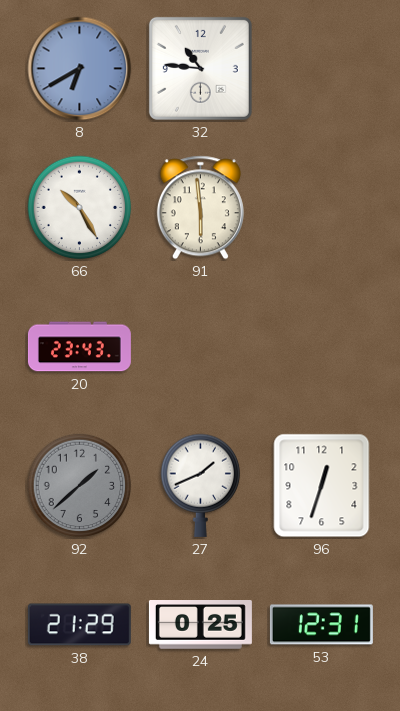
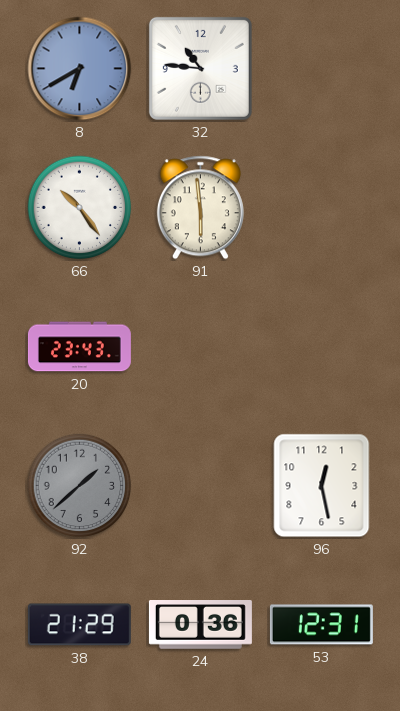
66: 10:25 -> 10:24 (80, 208)
27: 1:41 -> none (201, 485)
96: 12:33 -> 12:28 (322, 486)
24: 0:25 -> 0:36 (200, 625)
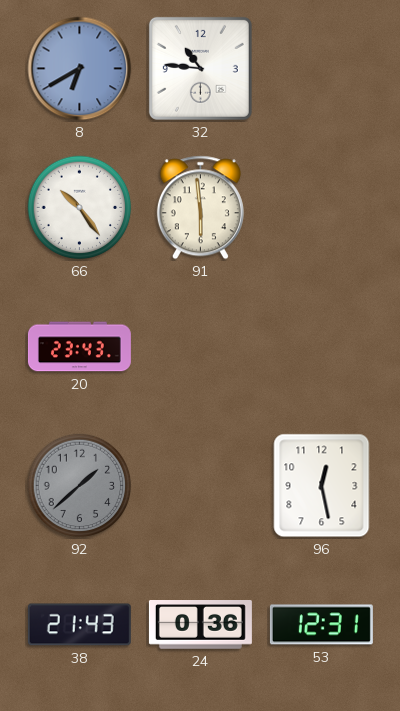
38: 21:29 -> 21:43 (79, 625)
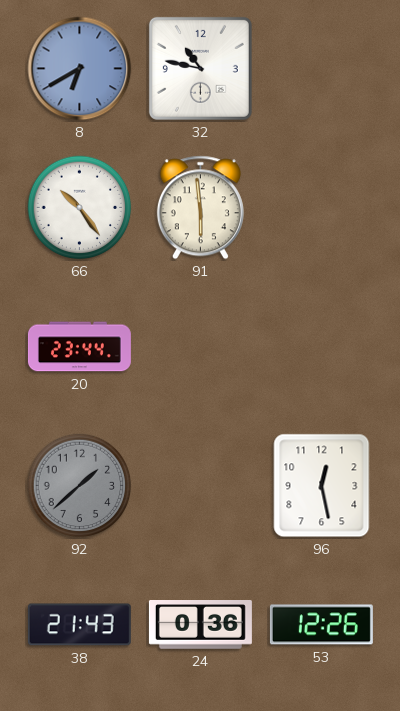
32: 10:46 -> 10:47 (200, 68)
20: 23:43 -> 23:44 (79, 347)
53: 12:31 -> 12:26 (321, 625)
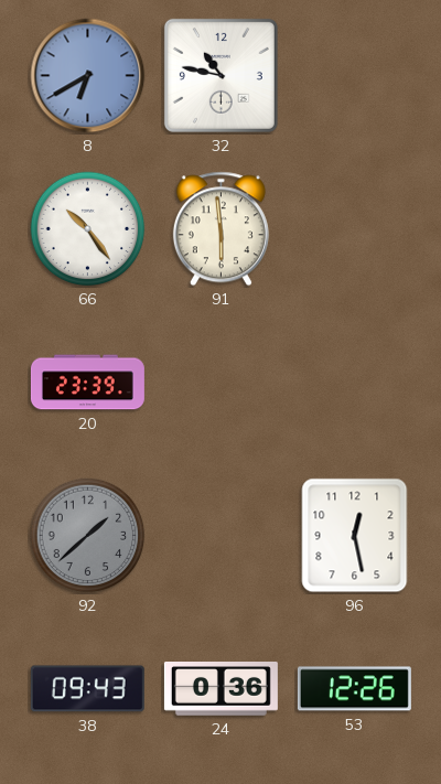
20: 23:44 -> 23:39 (87, 383)
38: 21:43 -> 09:43 (87, 689)
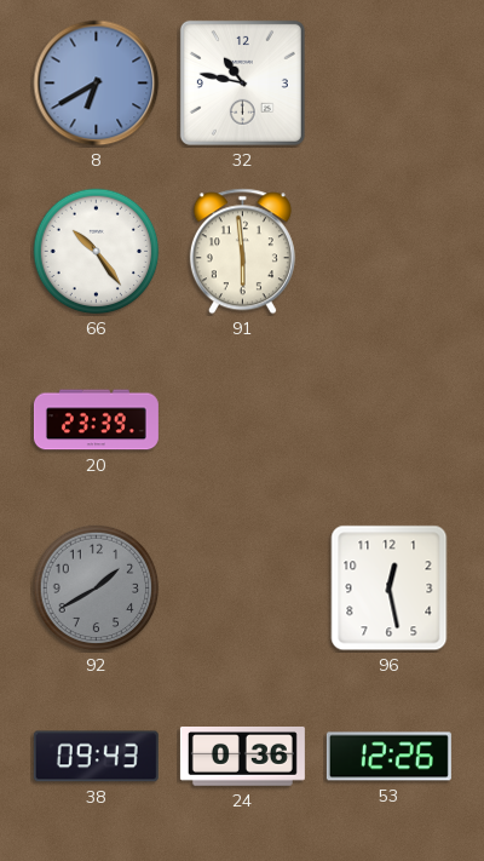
92: 1:38 -> 1:40 (97, 589)
